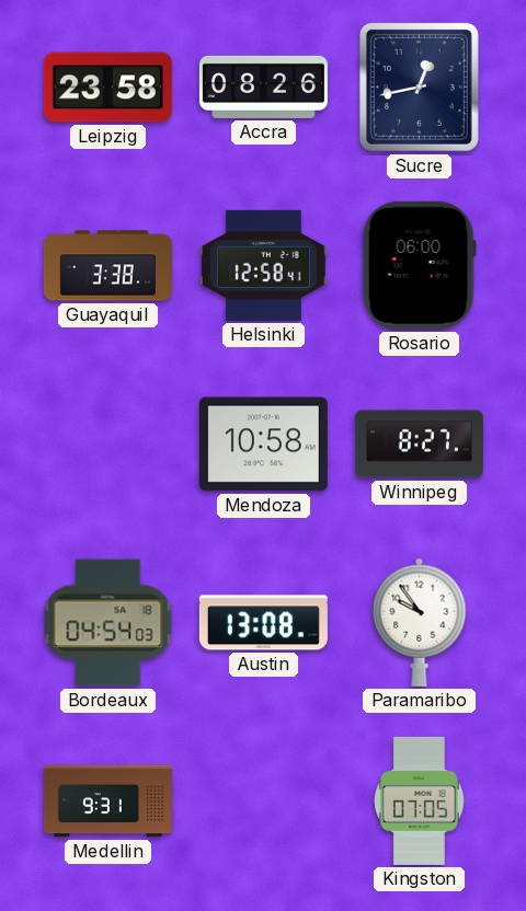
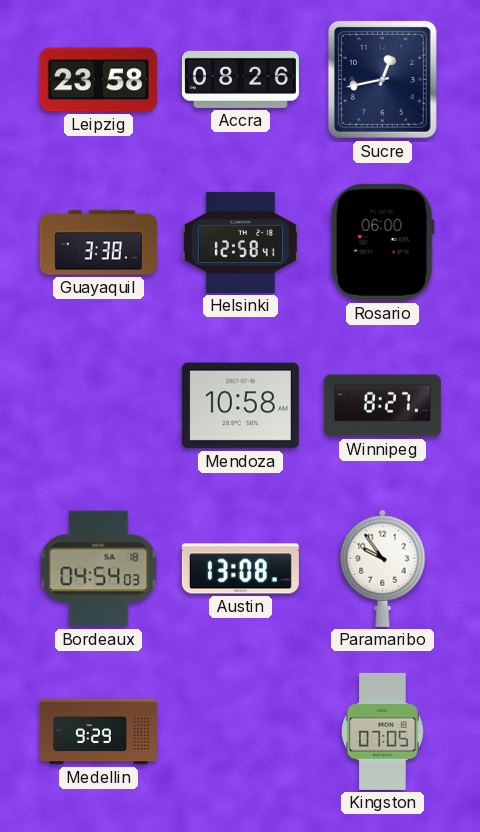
Medellin: 9:31 -> 9:29 (98, 732)
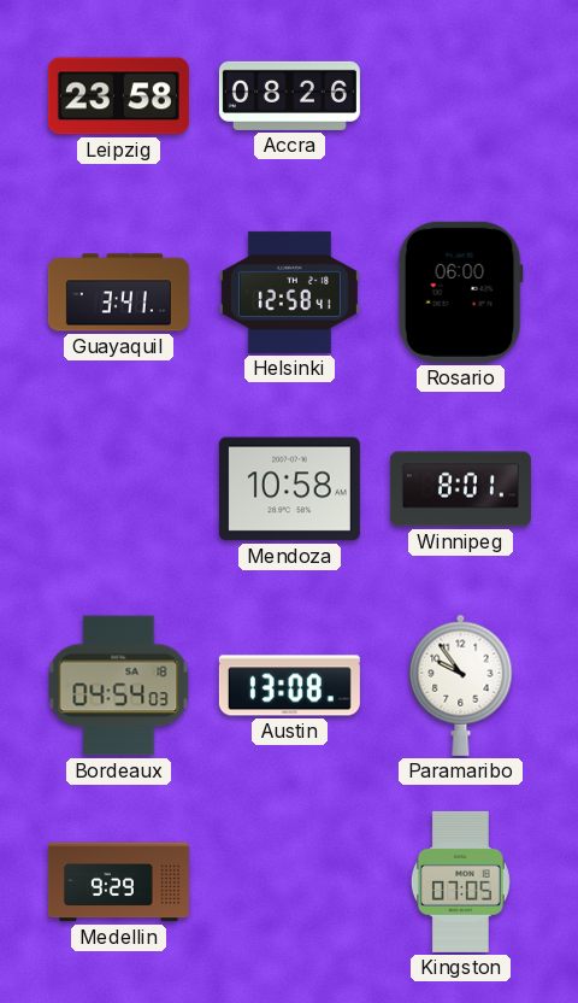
Sucre: 12:43 -> none (382, 79)
Guayaquil: 3:38 -> 3:41 (118, 293)
Winnipeg: 8:27 -> 8:01 (460, 489)
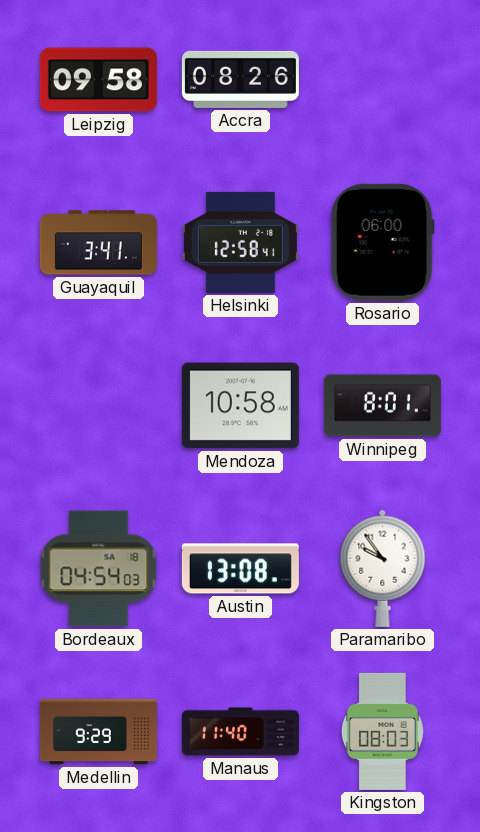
Leipzig: 23:58 -> 09:58 (98, 80)
Manaus: none -> 11:40 (240, 732)
Kingston: 07:05 -> 08:03 (382, 731)
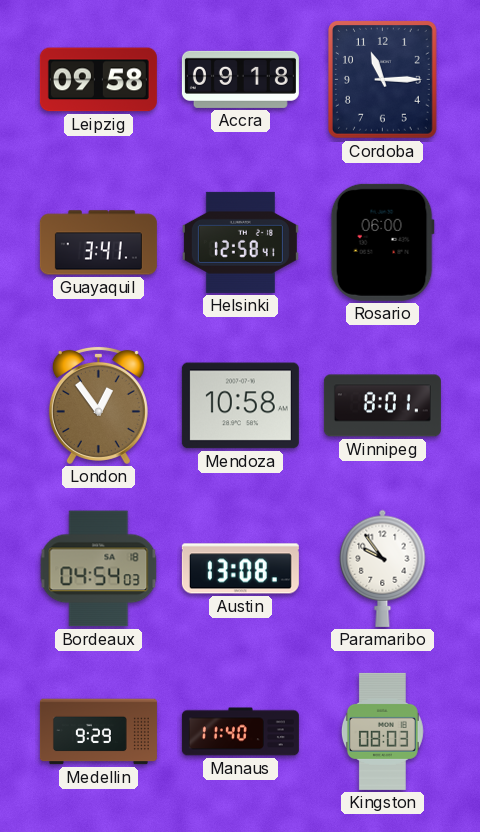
Accra: 08:26 -> 09:18 (240, 79)
Cordoba: none -> 11:15 (383, 80)
London: none -> 12:54 (98, 405)
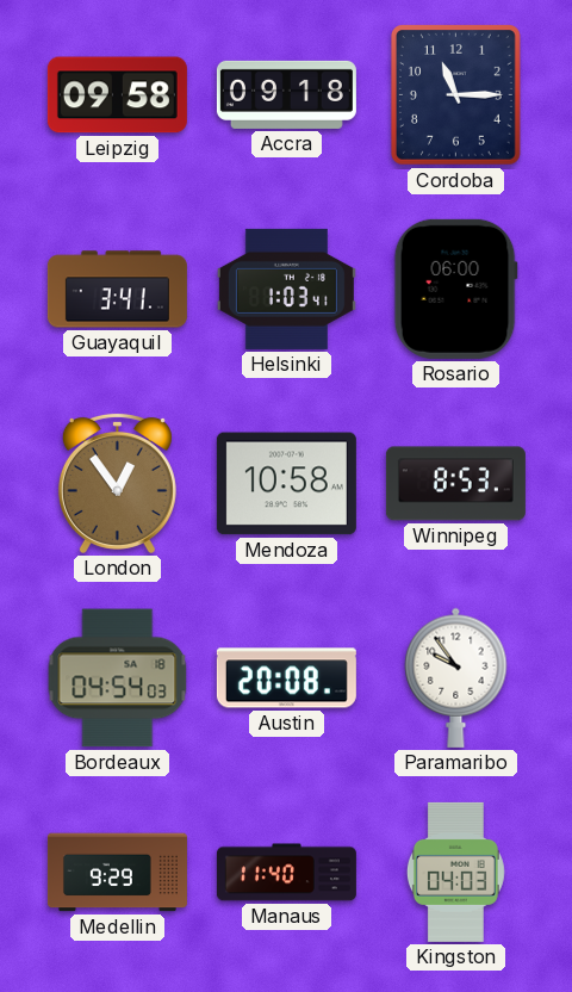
Helsinki: 12:58 -> 1:03 (286, 289)
Winnipeg: 8:01 -> 8:53 (455, 484)
Austin: 13:08 -> 20:08 (286, 678)
Kingston: 08:03 -> 04:03 (455, 872)
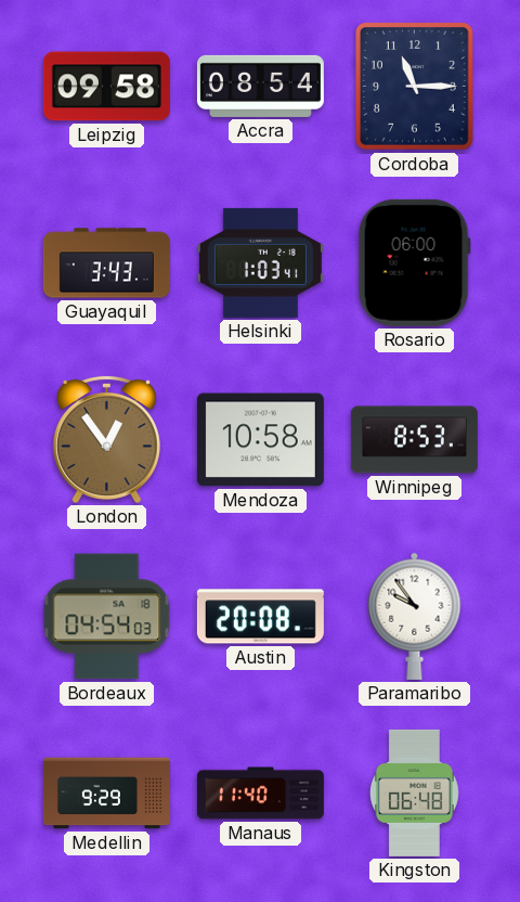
Accra: 09:18 -> 08:54 (260, 86)
Guayaquil: 3:41 -> 3:43 (106, 263)
Kingston: 04:03 -> 06:48 (414, 793)
